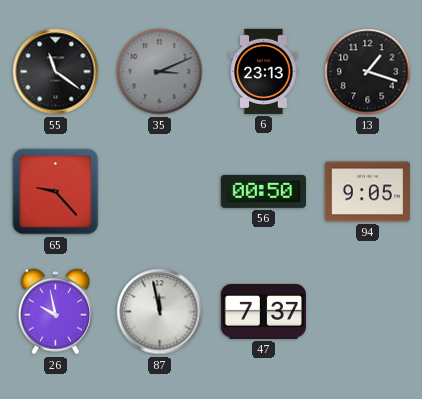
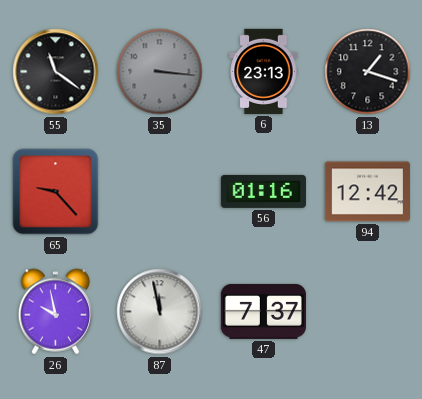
35: 3:11 -> 3:16 (160, 72)
56: 00:50 -> 01:16 (263, 191)
94: 9:05 -> 12:42 (367, 192)
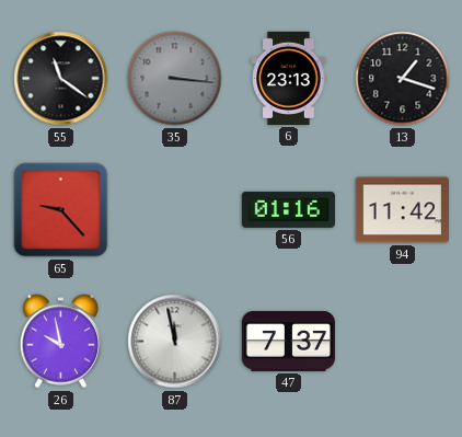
94: 12:42 -> 11:42 (402, 210)
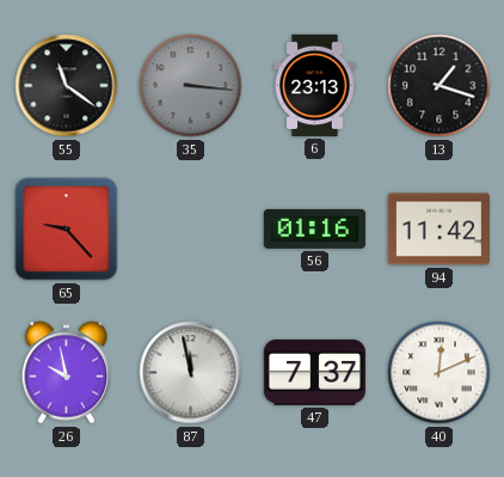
40: none -> 12:11 (440, 373)
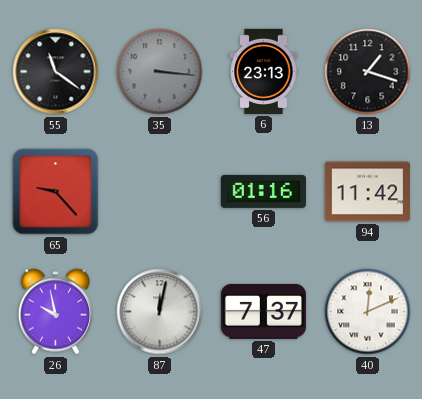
87: 11:58 -> 12:02 (160, 312)
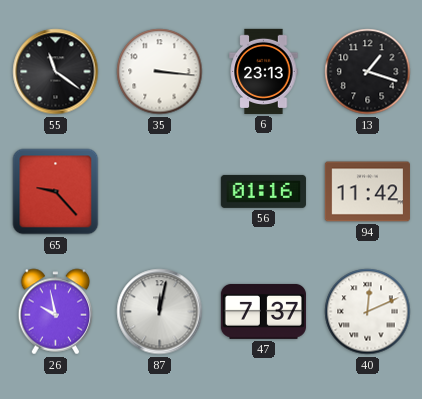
35 dial: grey -> white (160, 72)
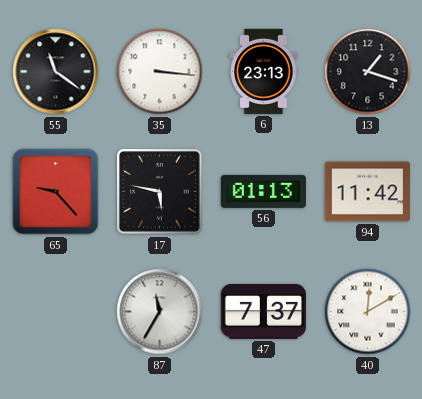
17: none -> 5:47 (160, 192)
56: 01:16 -> 01:13 (263, 191)
26: 9:58 -> none (56, 312)
87: 12:02 -> 11:35 (160, 312)
40: 12:11 -> 12:10 (368, 312)
